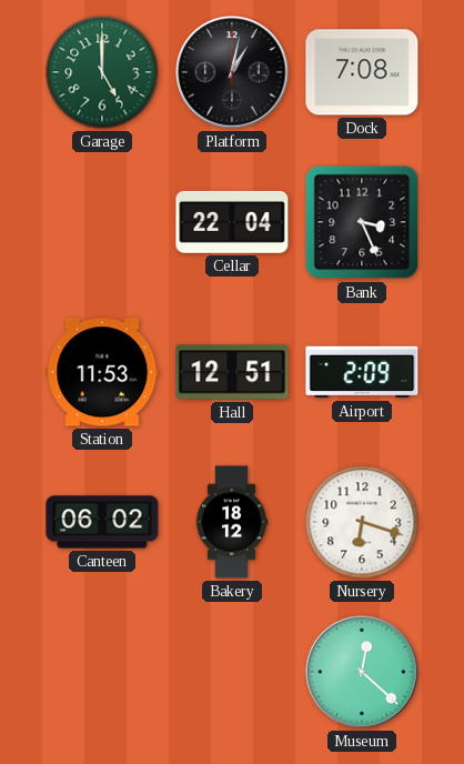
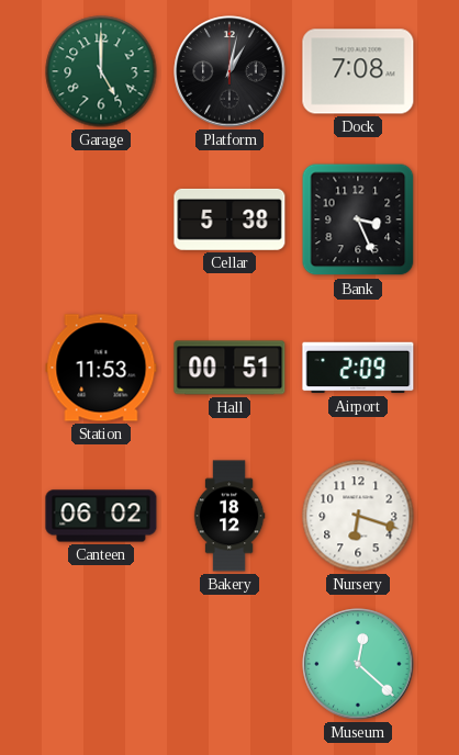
Cellar: 22:04 -> 5:38 (229, 219)
Hall: 12:51 -> 00:51 (229, 368)
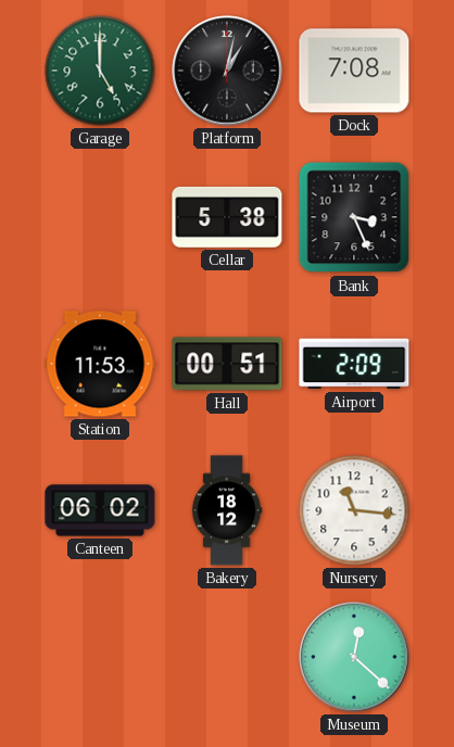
Nursery: 6:18 -> 11:16 (354, 510)
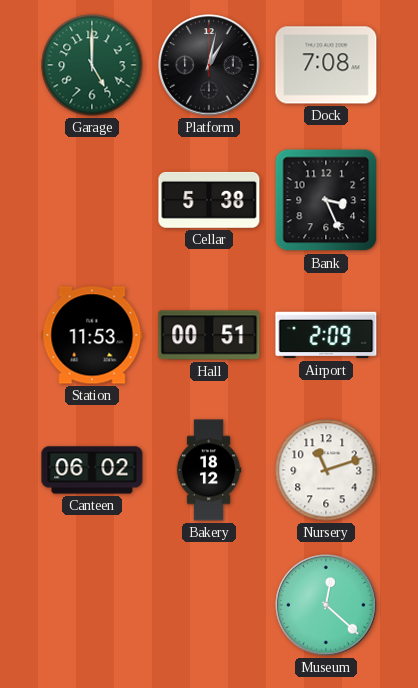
Nursery: 11:16 -> 11:12 (326, 470)
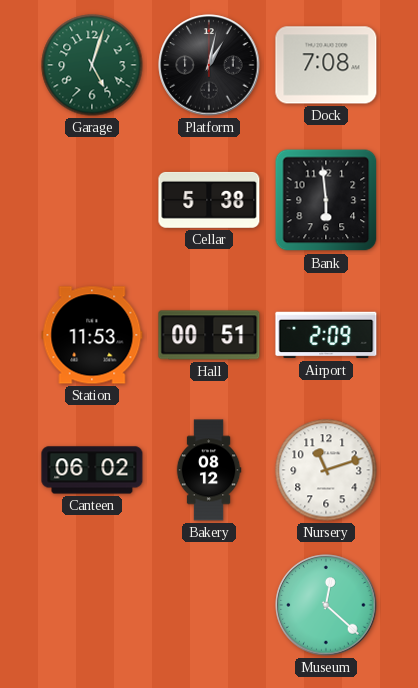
Garage: 5:00 -> 5:03 (92, 65)
Bank: 3:26 -> 5:59 (326, 200)
Bakery: 18:12 -> 08:12 (209, 470)
